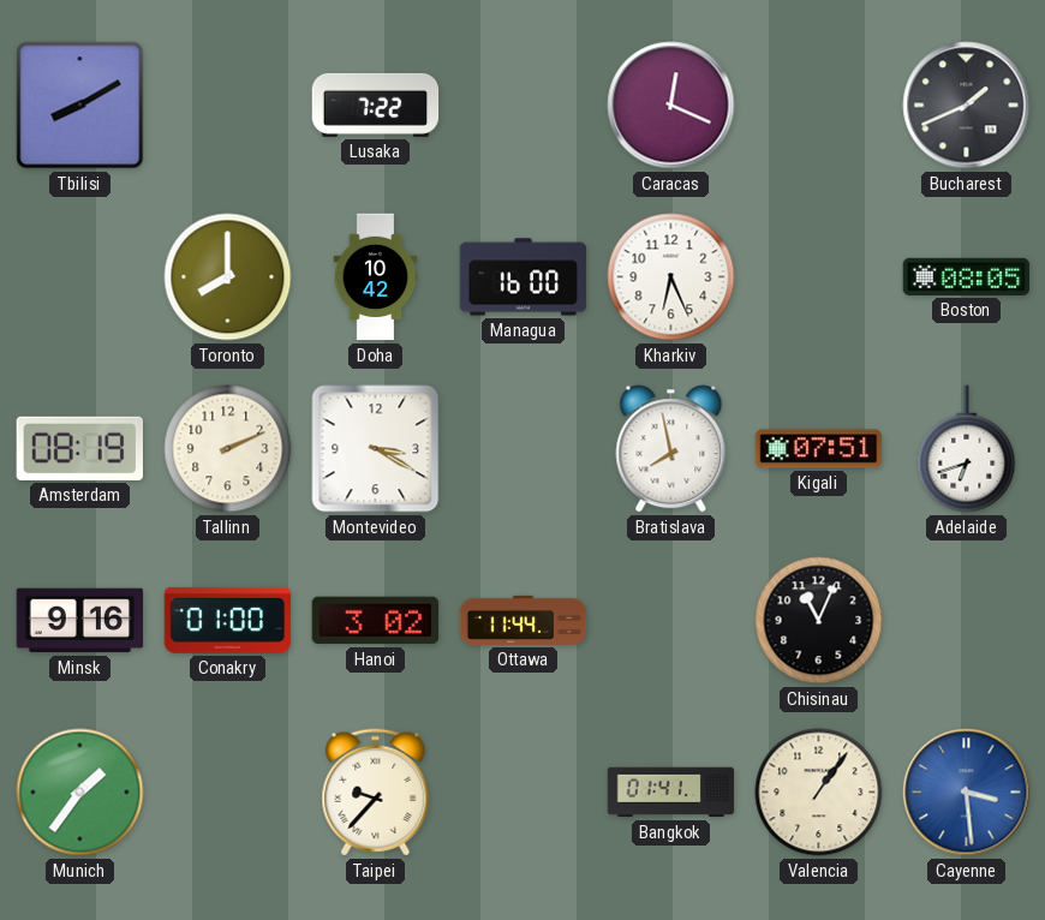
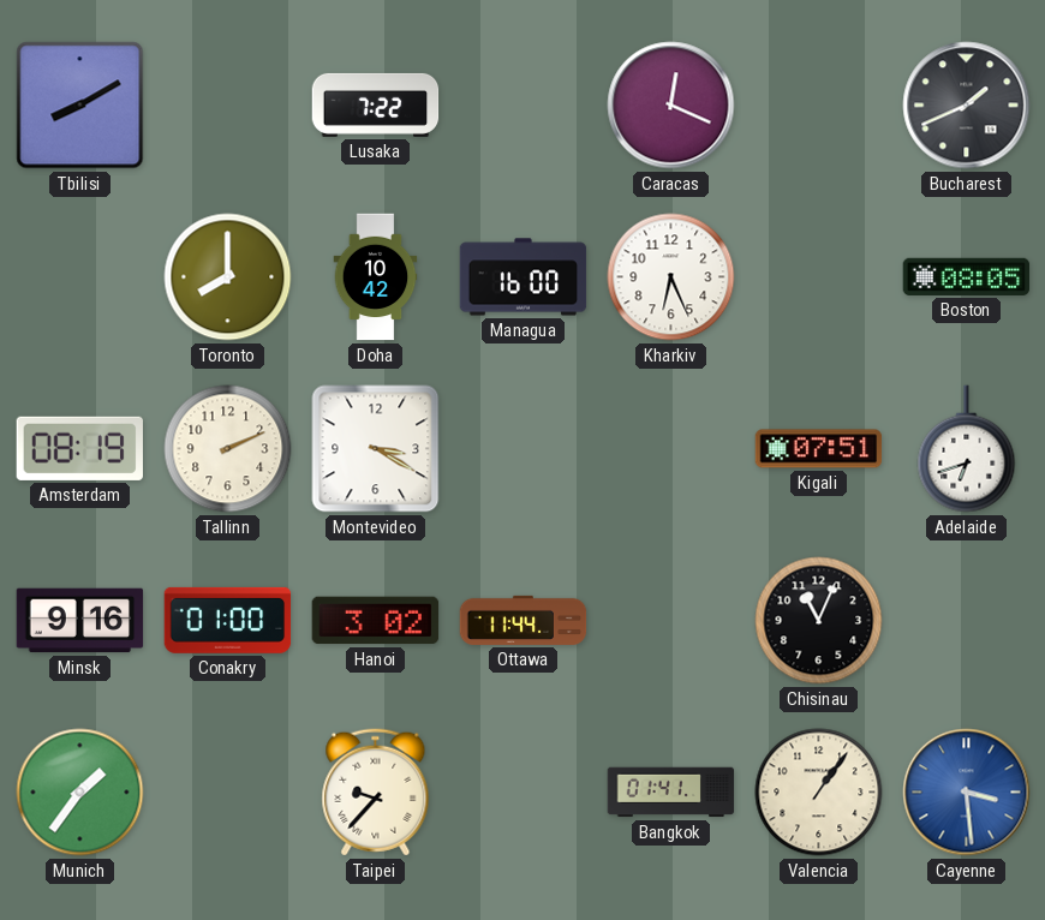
Bratislava: 7:58 -> none (671, 449)
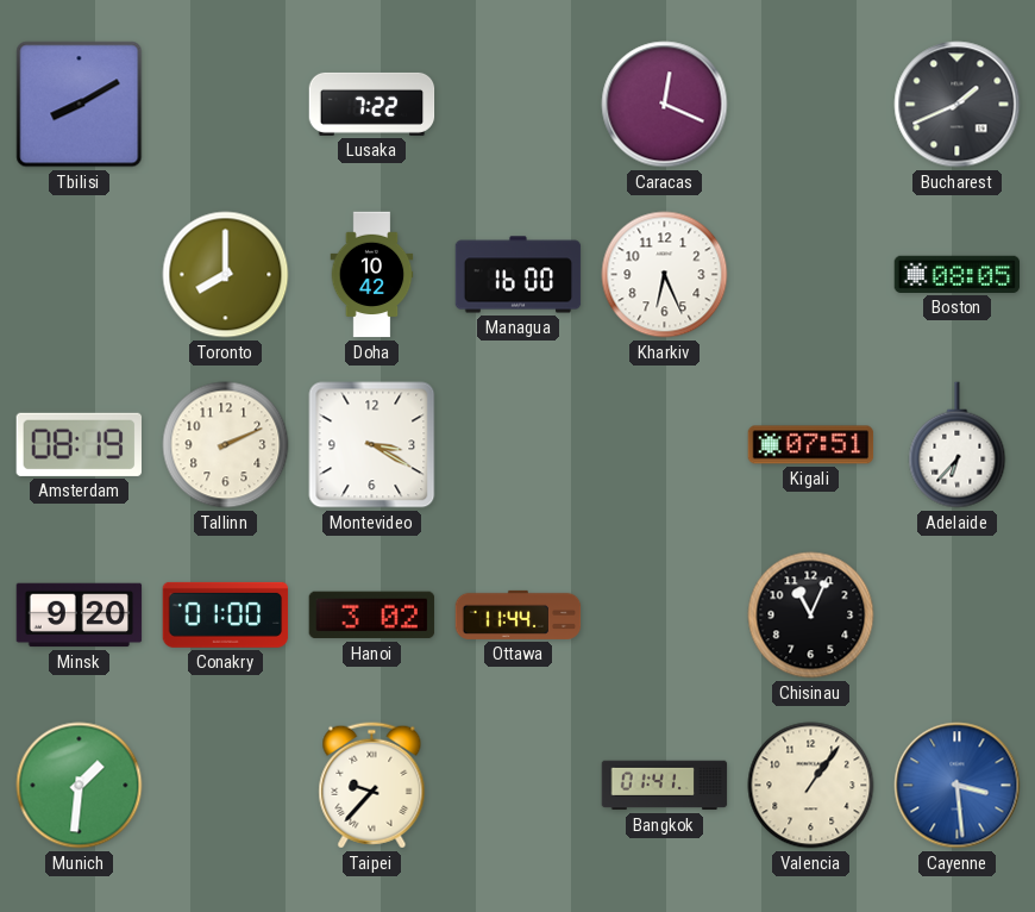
Adelaide: 6:42 -> 6:37 (958, 445)
Minsk: 9:16 -> 9:20 (80, 616)
Munich: 1:36 -> 1:31 (80, 786)
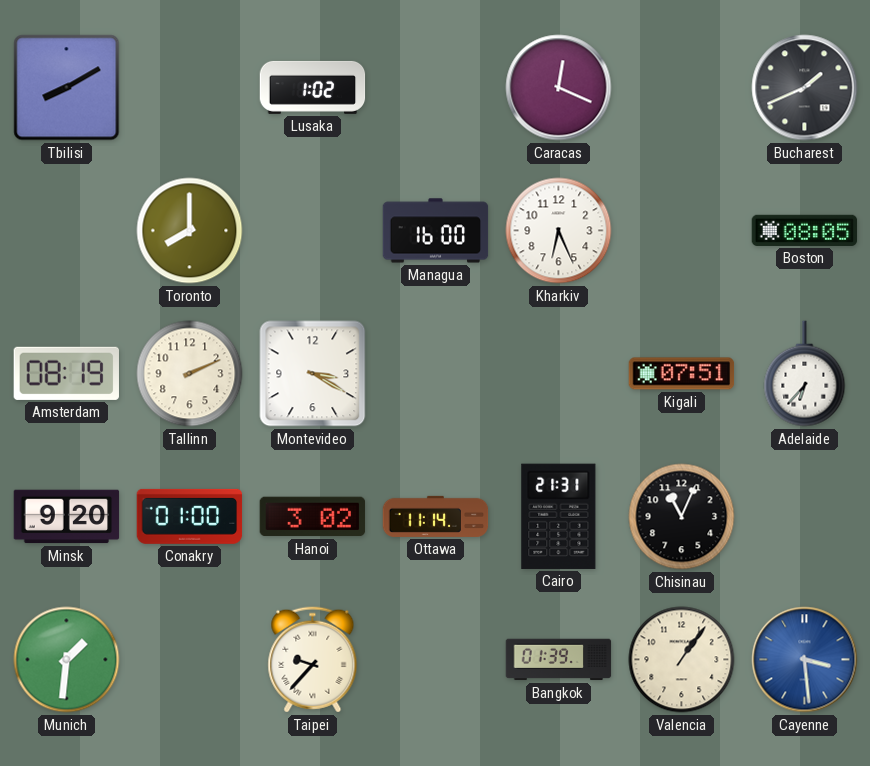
Lusaka: 7:22 -> 1:02 (313, 87)
Doha: 10:42 -> none (372, 275)
Ottawa: 11:44 -> 11:14 (436, 516)
Cairo: none -> 21:31 (559, 516)
Bangkok: 01:41 -> 01:39 (559, 660)
